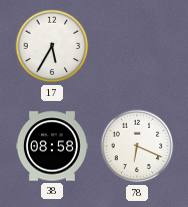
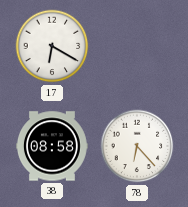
17: 5:35 -> 6:20 (52, 46)
78: 6:19 -> 6:23 (137, 146)
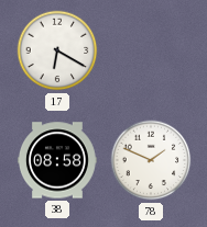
78: 6:23 -> 1:49 (151, 160)
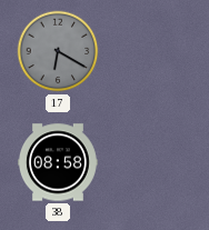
17 dial: white -> grey (58, 51)
78: 1:49 -> none (151, 160)
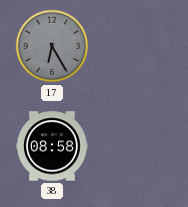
17: 6:20 -> 6:25 (52, 46)
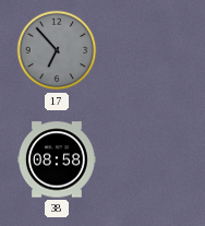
17: 6:25 -> 6:53 (57, 50)
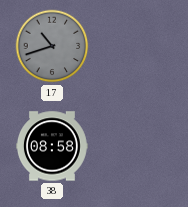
17: 6:53 -> 10:42 (52, 46)
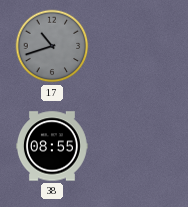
38: 08:58 -> 08:55 (53, 146)
